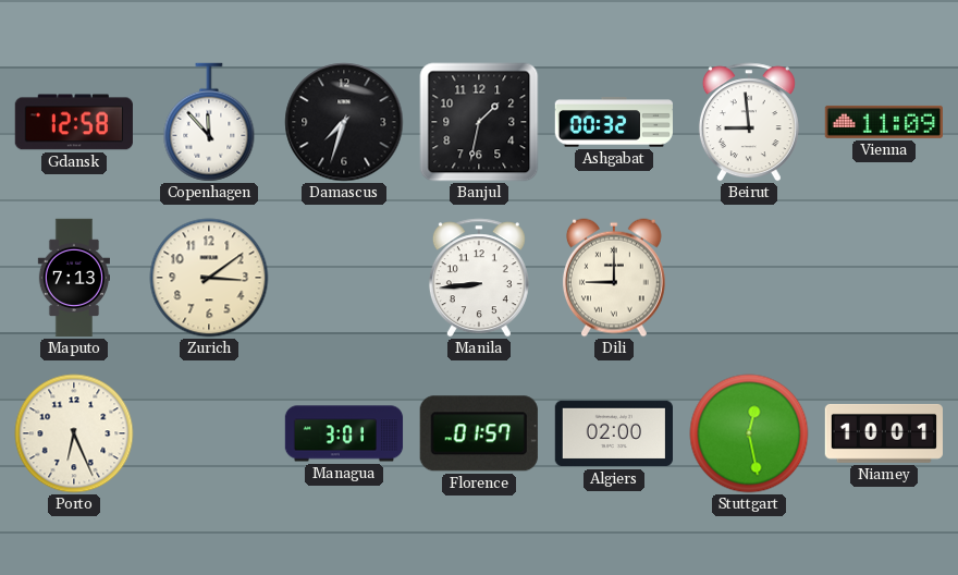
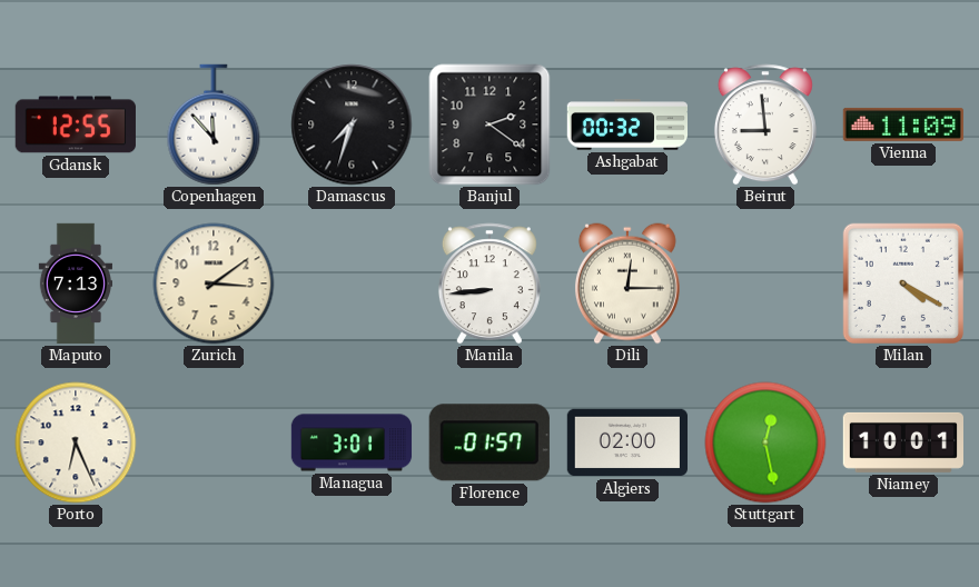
Gdansk: 12:58 -> 12:55 (76, 125)
Banjul: 1:32 -> 2:21 (489, 125)
Dili: 9:00 -> 12:15 (627, 283)
Milan: none -> 4:20 (903, 283)
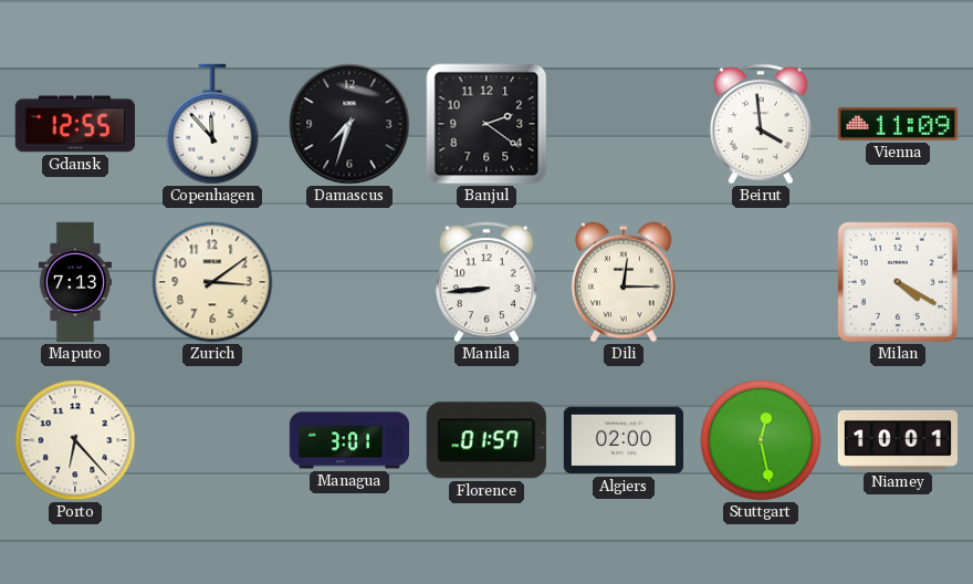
Ashgabat: 00:32 -> none (626, 125)
Beirut: 8:59 -> 3:59 (761, 124)
Porto: 6:26 -> 6:23 (75, 440)
